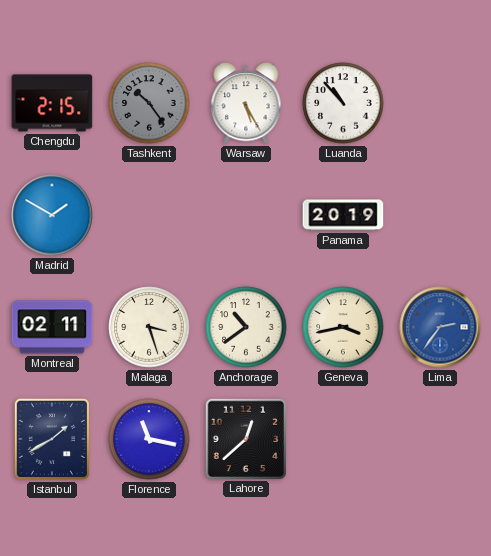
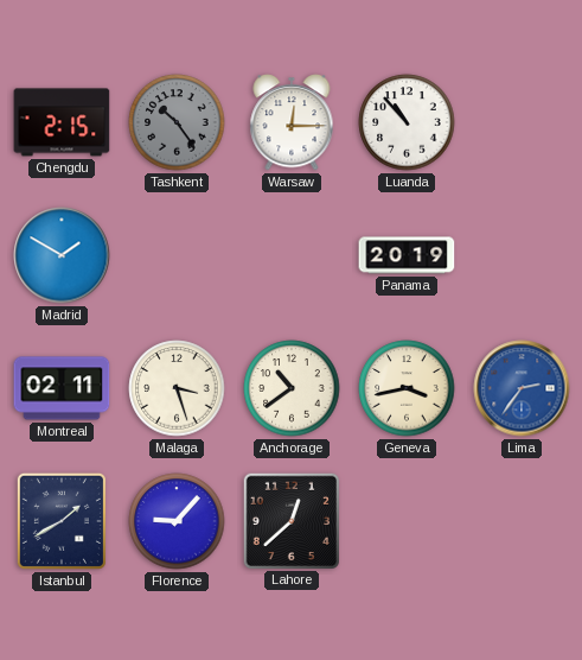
Warsaw: 5:25 -> 12:15 (292, 122)
Florence: 11:17 -> 9:07 (177, 521)
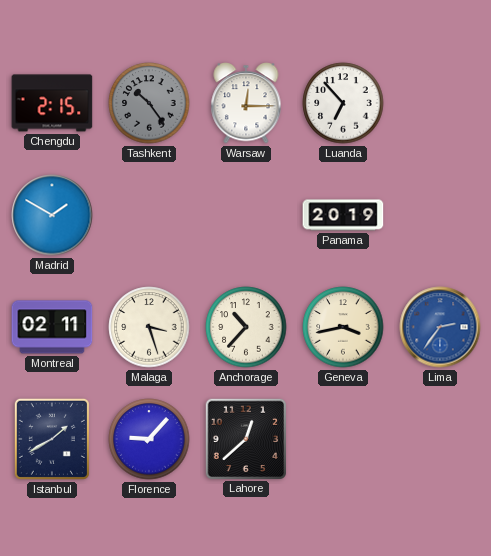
Luanda: 10:53 -> 6:53 (343, 103)
Anchorage: 10:39 -> 10:37 (246, 327)
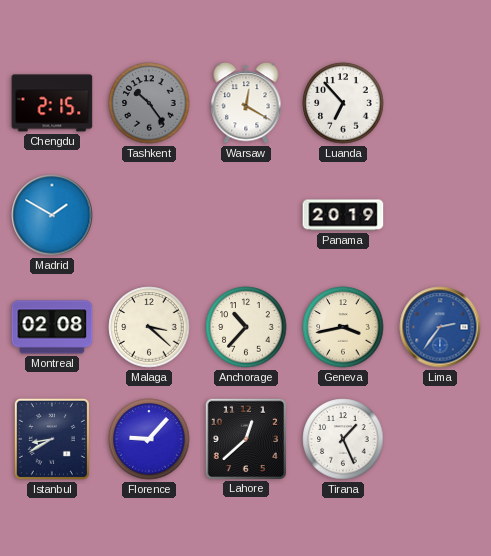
Warsaw: 12:15 -> 12:20 (246, 103)
Montreal: 02:11 -> 02:08 (52, 327)
Malaga: 3:27 -> 3:22 (149, 327)
Istanbul: 1:40 -> 8:40 (52, 439)
Tirana: none -> 1:26 (343, 439)
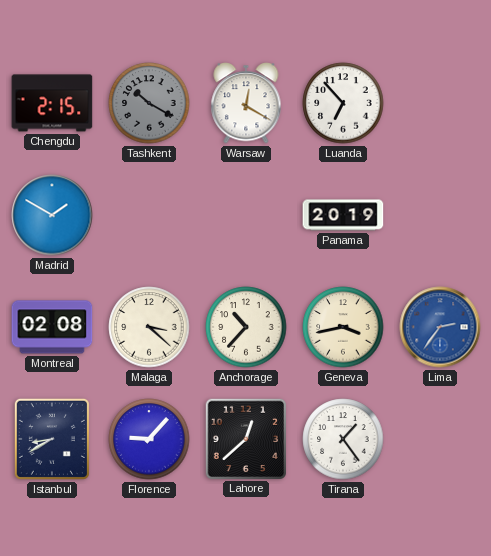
Tashkent: 10:24 -> 10:20 (149, 103)
Tirana: 1:26 -> 1:24 (343, 439)
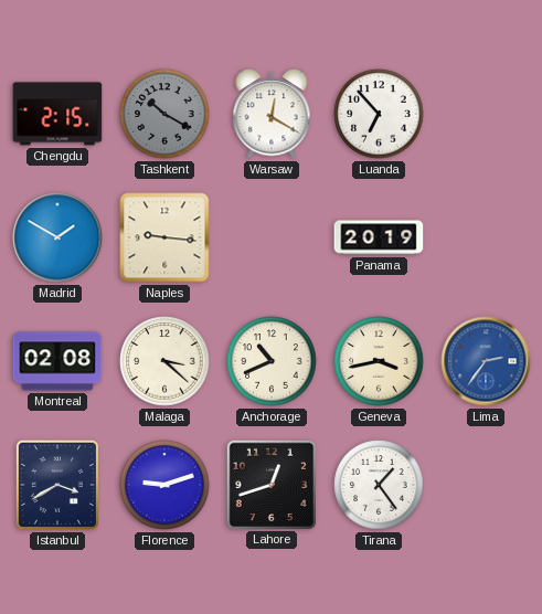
Naples: none -> 9:16 (164, 237)
Anchorage: 10:37 -> 10:41 (272, 361)
Istanbul: 8:40 -> 3:40 (57, 485)
Florence: 9:07 -> 9:12 (164, 485)
Lahore: 12:38 -> 12:42 (270, 484)
